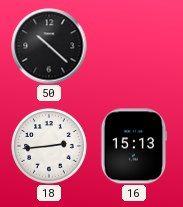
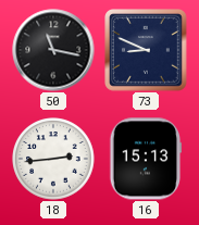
50: 10:22 -> 11:17 (53, 50)
73: none -> 8:49 (147, 51)
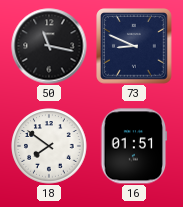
18: 2:44 -> 7:51 (49, 146)
16: 15:13 -> 01:51 (134, 146)
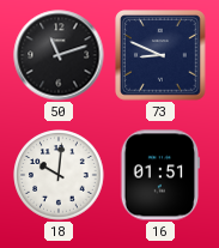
50: 11:17 -> 11:12 (59, 55)
18: 7:51 -> 10:01 (59, 175)
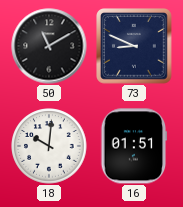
50: 11:12 -> 11:10 (49, 46)
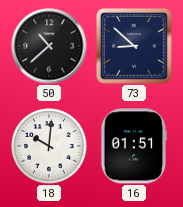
50: 11:10 -> 10:38 (49, 46)
73: 8:49 -> 8:52 (135, 47)
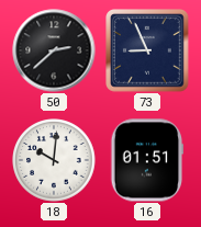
50: 10:38 -> 2:38 (54, 50)
73: 8:52 -> 8:56 (148, 52)
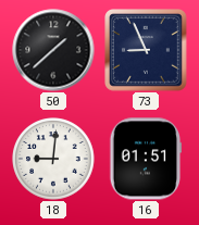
50: 2:38 -> 1:38 (53, 50)
18: 10:01 -> 9:01 (53, 159)
